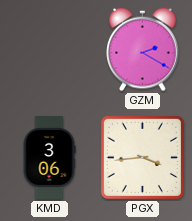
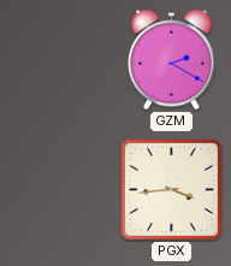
KMD: 3:06 -> none (49, 157)
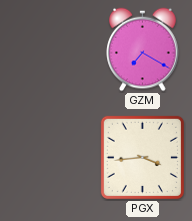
GZM: 2:20 -> 7:20 (143, 50)
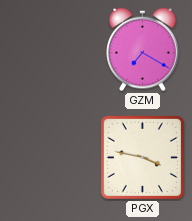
PGX: 3:44 -> 3:47 (142, 157)
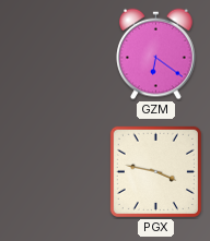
GZM: 7:20 -> 6:21 (156, 55)
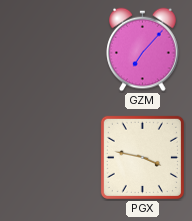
GZM: 6:21 -> 7:07 (143, 50)
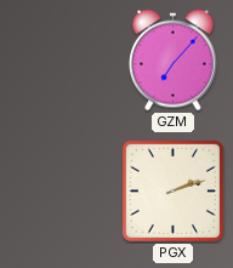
PGX: 3:47 -> 2:12 (172, 190)
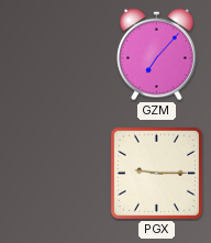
PGX: 2:12 -> 9:15 (156, 173)
